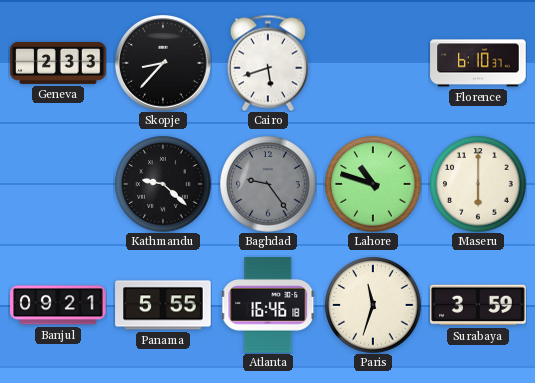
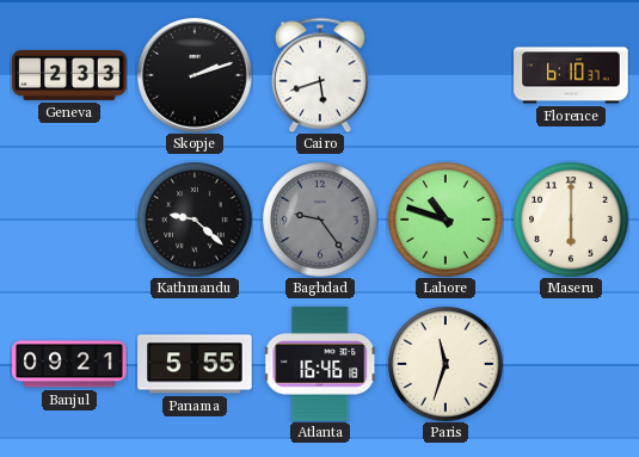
Skopje: 8:37 -> 2:12 (196, 76)
Surabaya: 3:59 -> none (478, 305)
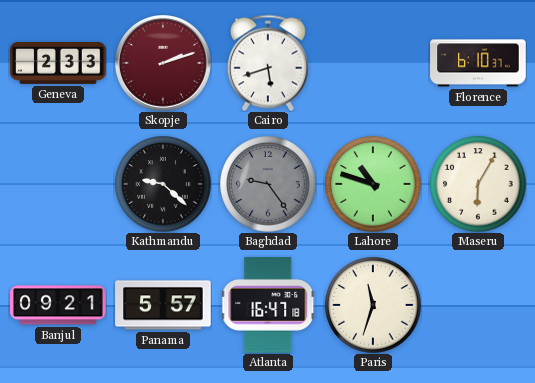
Skopje dial: black -> burgundy (164, 64)
Maseru: 6:00 -> 6:05 (478, 184)
Panama: 5:55 -> 5:57 (163, 305)
Atlanta: 16:46 -> 16:47 (269, 305)
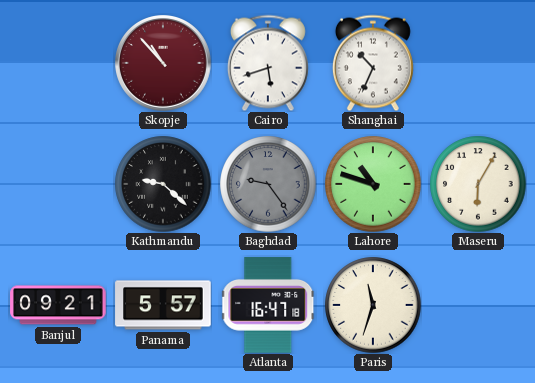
Geneva: 2:33 -> none (58, 63)
Skopje: 2:12 -> 10:53 (164, 64)
Shanghai: none -> 10:34 (373, 63)
Florence: 6:10 -> none (478, 63)
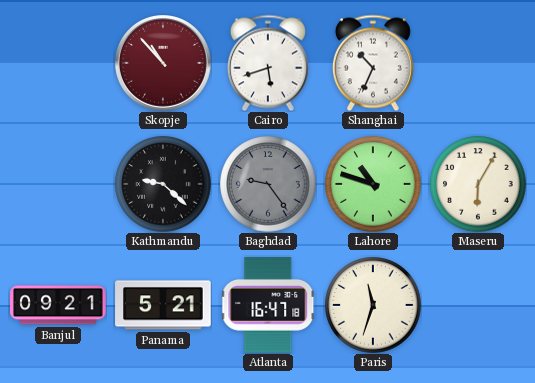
Panama: 5:57 -> 5:21 (163, 305)
